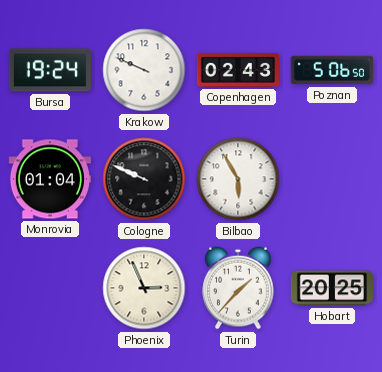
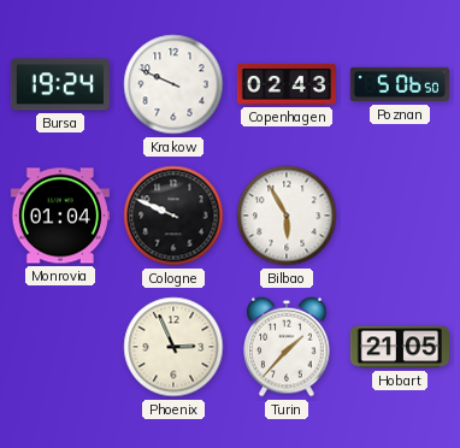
Hobart: 20:25 -> 21:05 (399, 347)
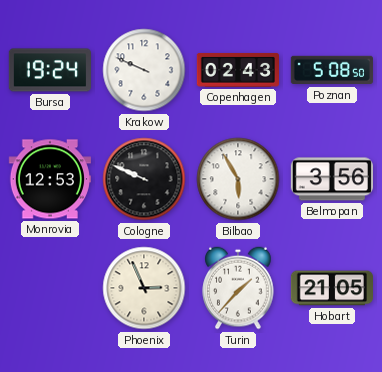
Poznan: 5:06 -> 5:08 (332, 70)
Monrovia: 01:04 -> 12:53 (50, 179)
Belmopan: none -> 3:56 (332, 179)
